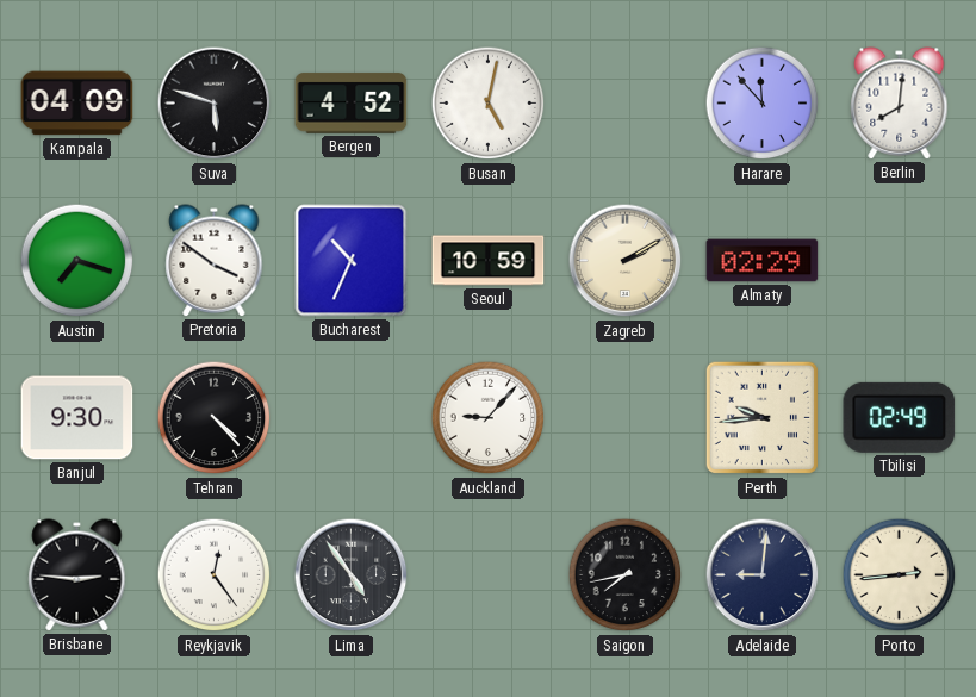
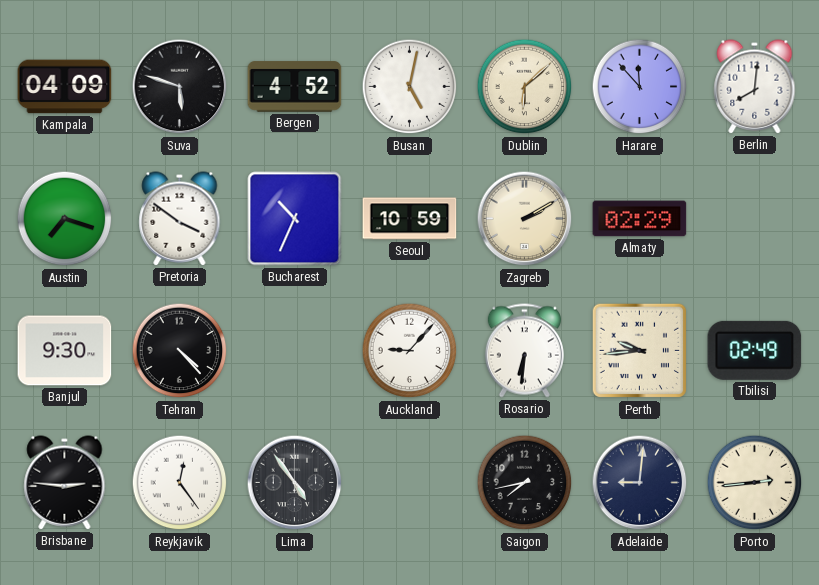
Dublin: none -> 6:08 (525, 87)
Rosario: none -> 6:31 (524, 351)
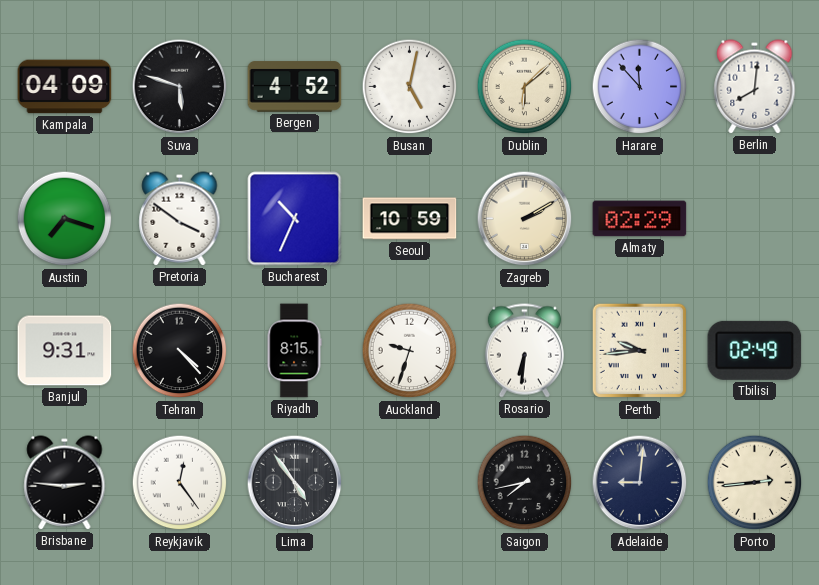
Banjul: 9:30 -> 9:31 (65, 351)
Riyadh: none -> 8:15 (294, 351)
Auckland: 9:07 -> 9:33 (410, 351)
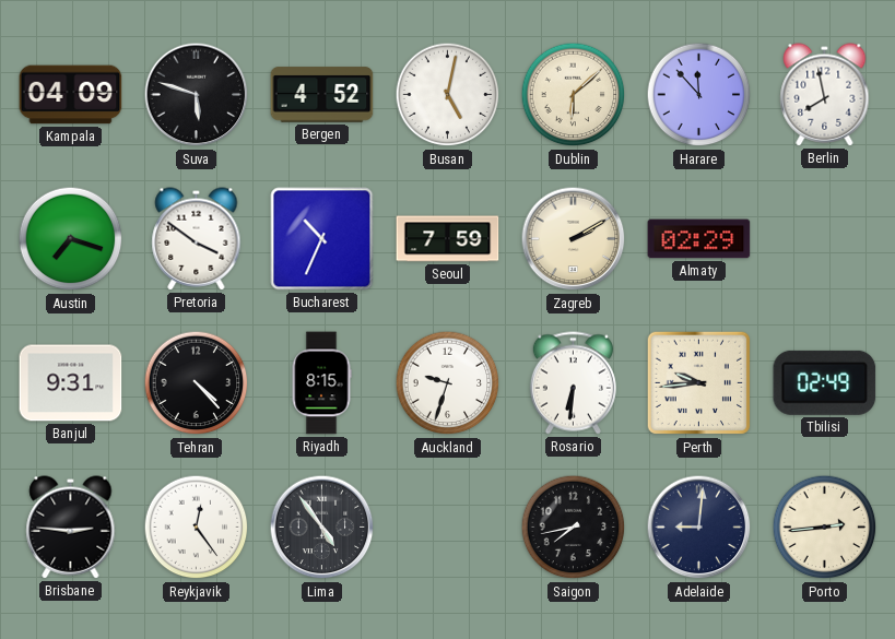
Berlin: 8:01 -> 7:58 (825, 95)
Seoul: 10:59 -> 7:59 (448, 239)
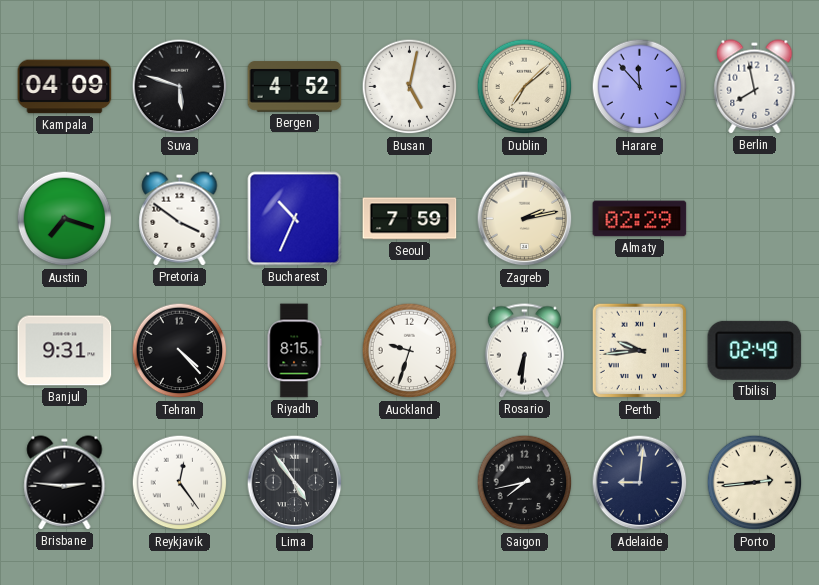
Dublin: 6:08 -> 7:08 (525, 87)
Zagreb: 2:10 -> 2:13 (525, 219)
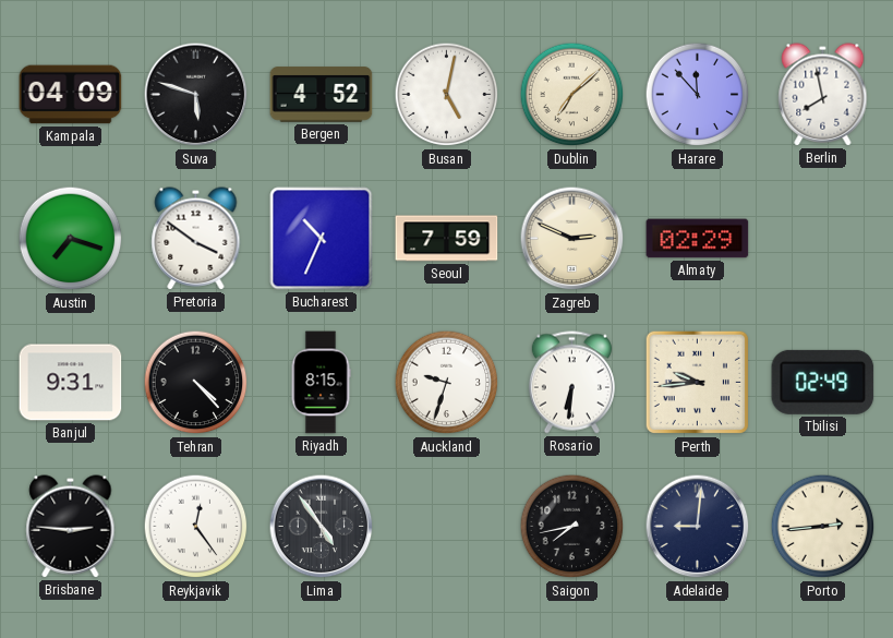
Zagreb: 2:13 -> 2:49 (572, 239)
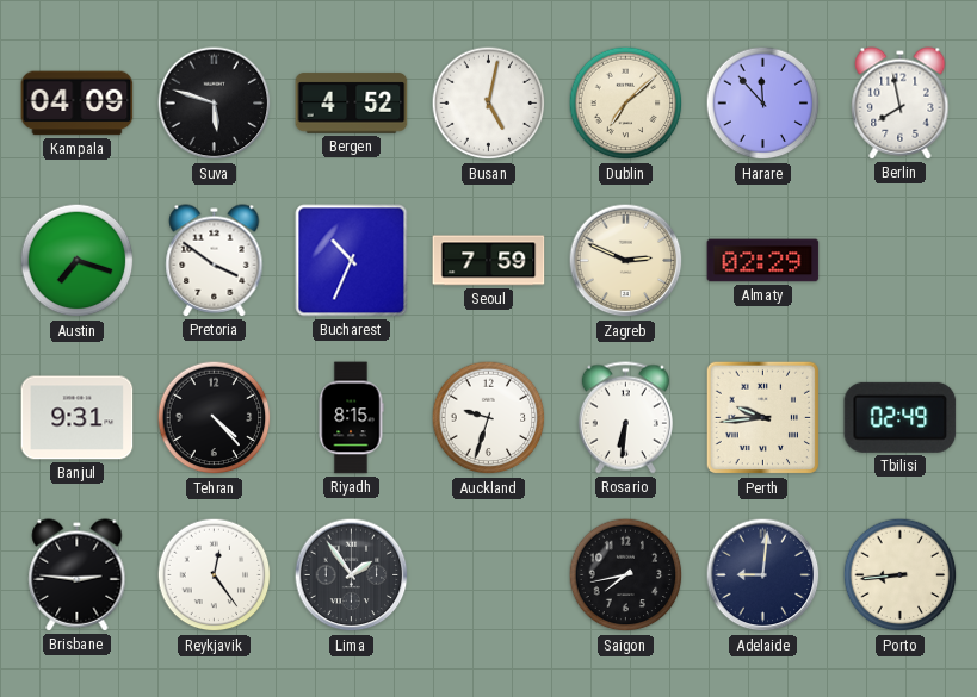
Lima: 4:54 -> 1:54 (352, 575)
Porto: 2:44 -> 8:44 (901, 575)
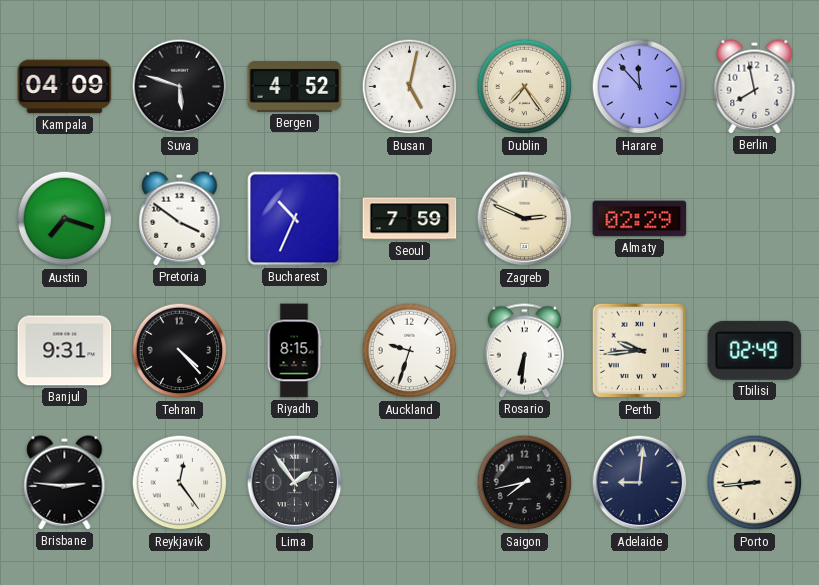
Dublin: 7:08 -> 7:24 (525, 87)
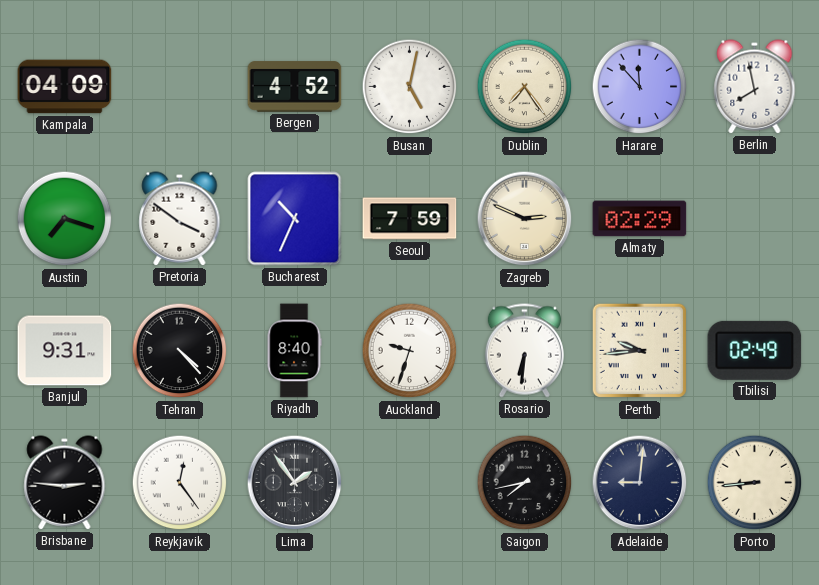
Suva: 5:48 -> none (180, 87)
Riyadh: 8:15 -> 8:40 (294, 351)
